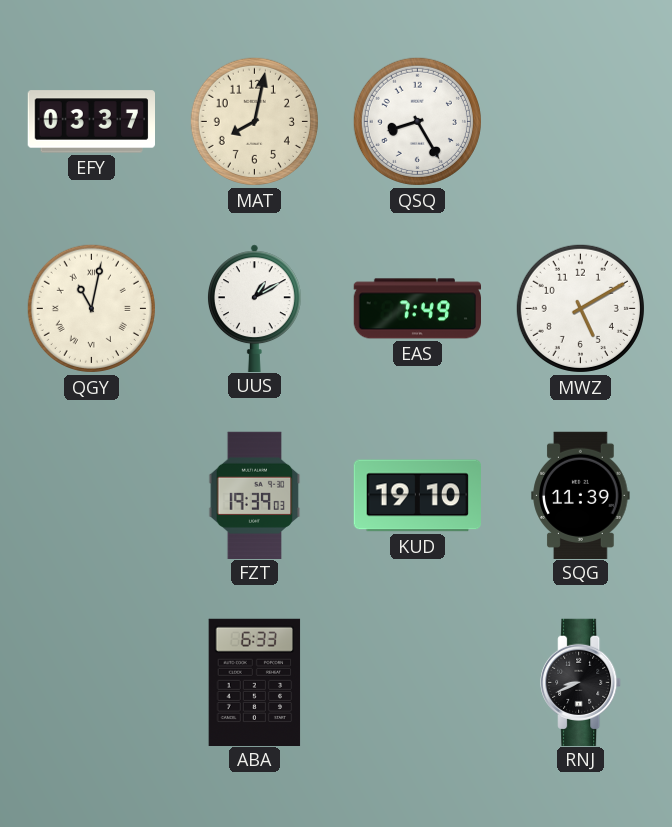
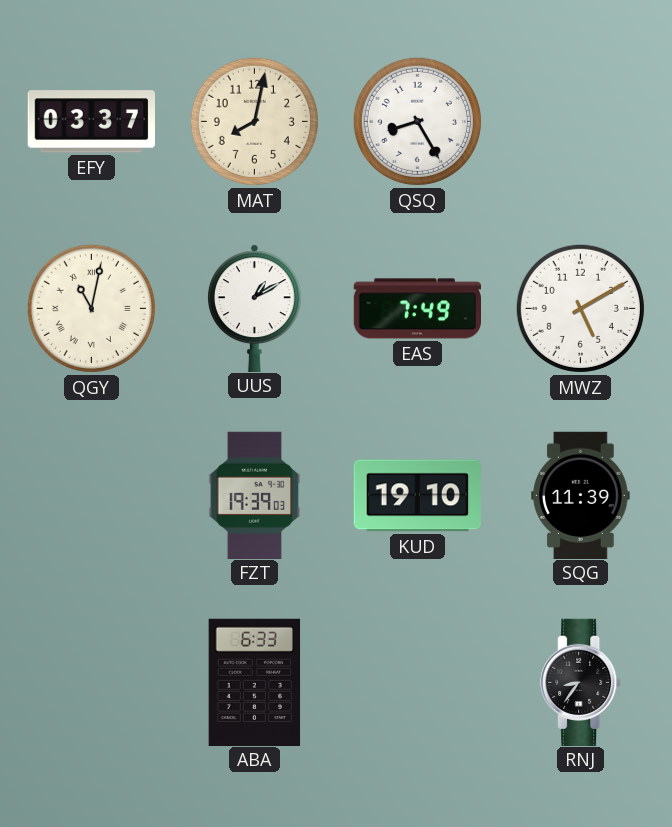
RNJ: 8:41 -> 8:36 (581, 682)
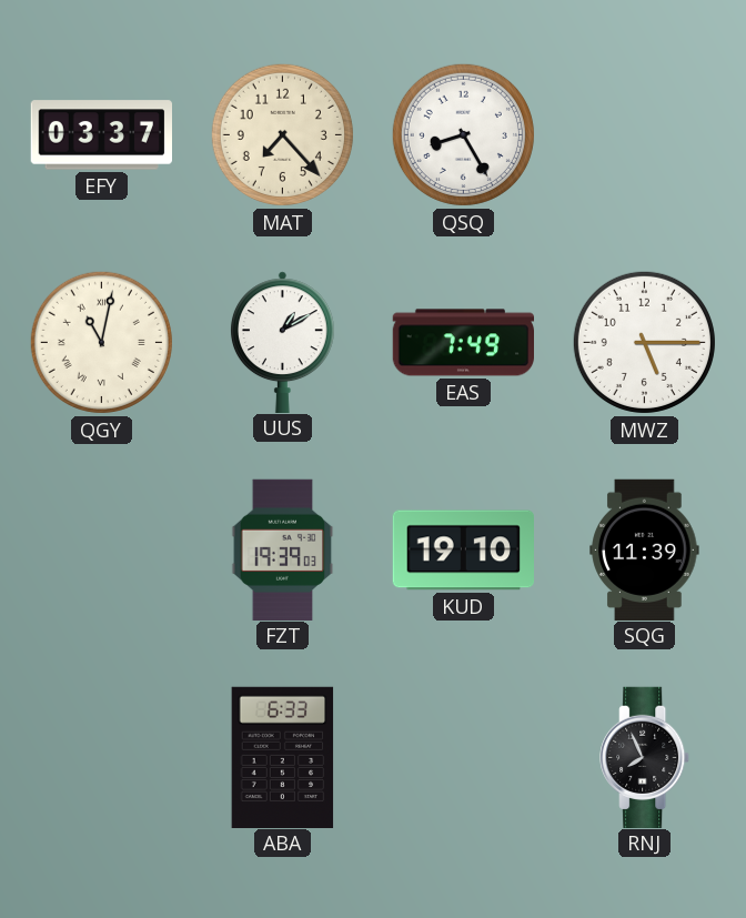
MAT: 8:02 -> 7:23 (282, 134)
MWZ: 5:10 -> 5:15 (644, 342)
RNJ: 8:36 -> 7:56 (645, 757)
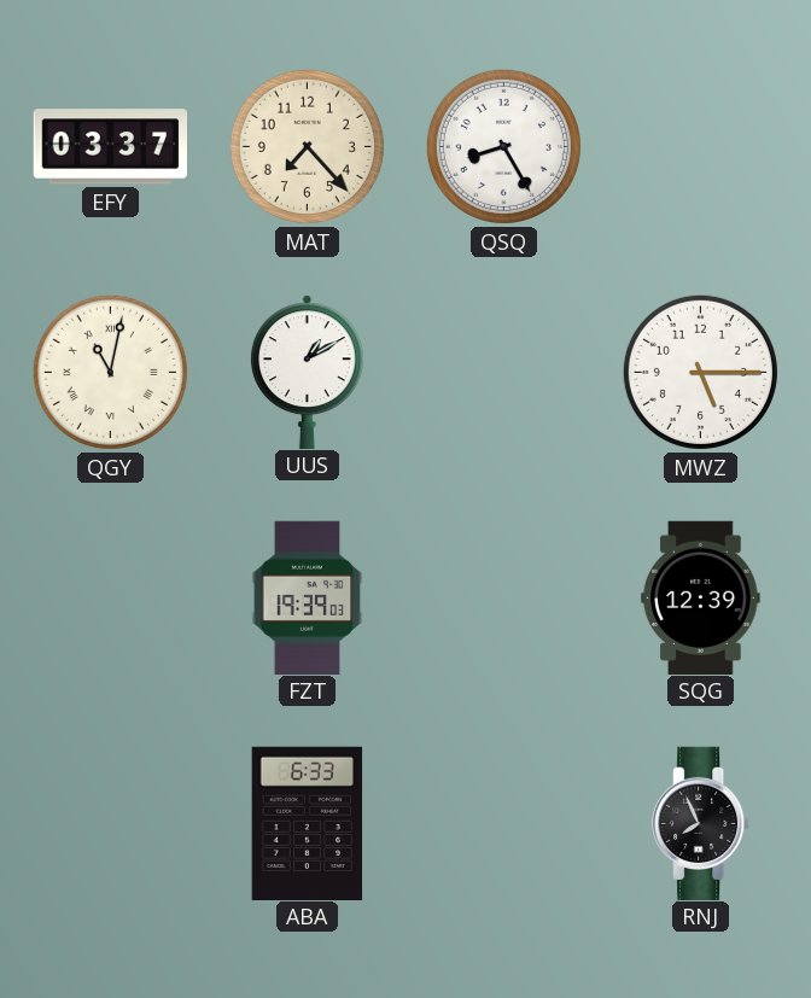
EAS: 7:49 -> none (463, 343)
KUD: 19:10 -> none (463, 551)
SQG: 11:39 -> 12:39 (701, 597)
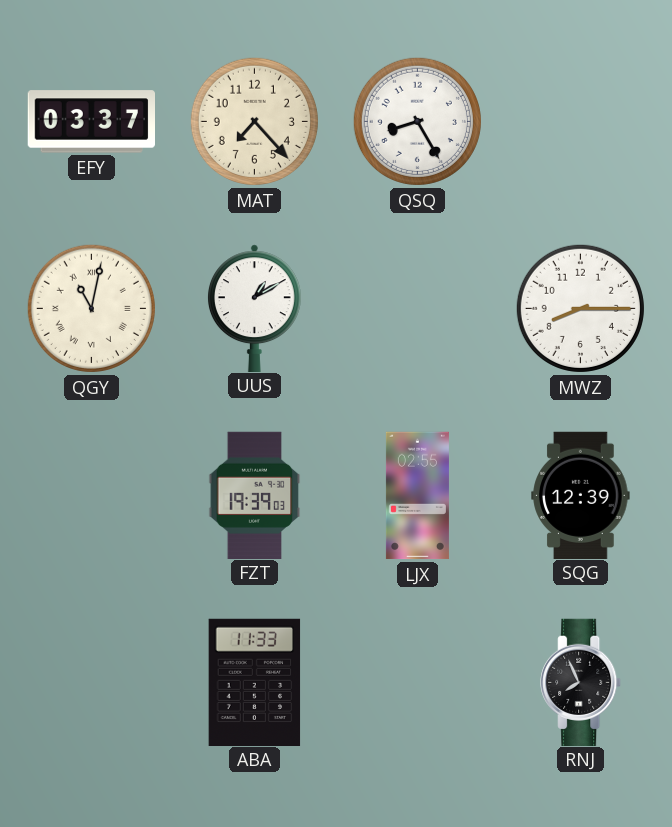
MWZ: 5:15 -> 8:15 (580, 308)
LJX: none -> 02:55 (417, 496)
ABA: 6:33 -> 11:33 (255, 682)
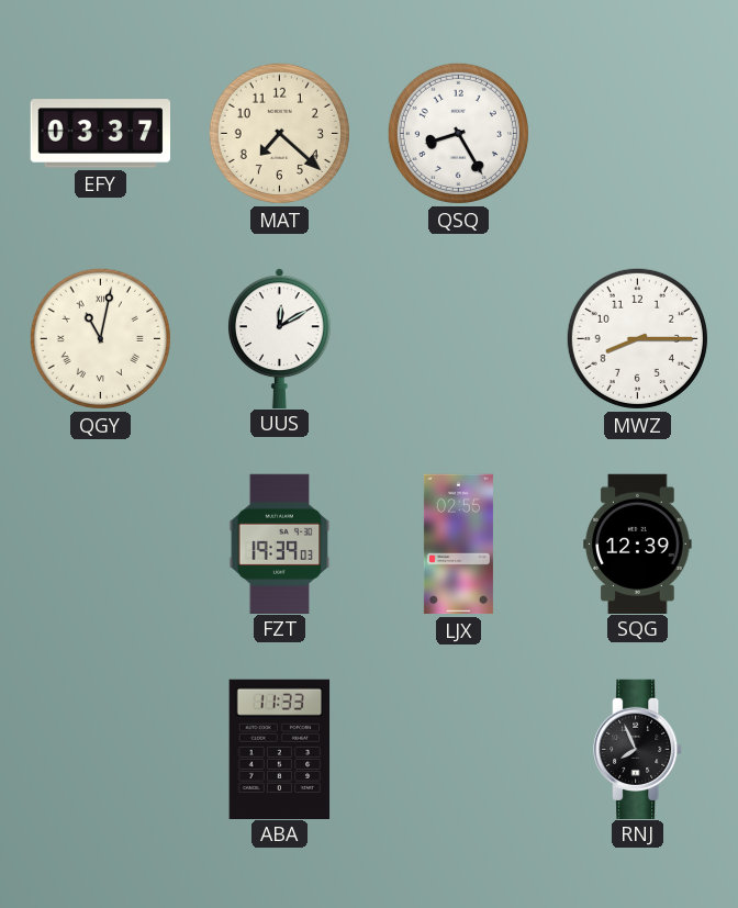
MAT: 7:23 -> 7:22 (279, 133)
UUS: 1:10 -> 12:10 (279, 338)
